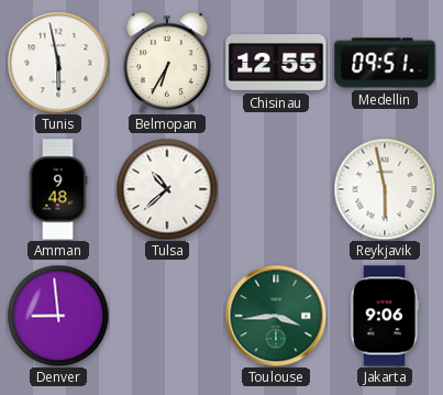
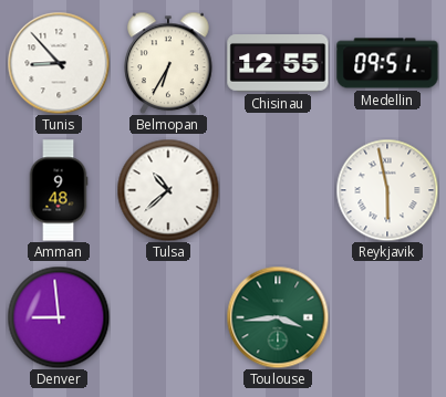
Tunis: 5:58 -> 8:53 (59, 63)
Jakarta: 9:06 -> none (385, 316)
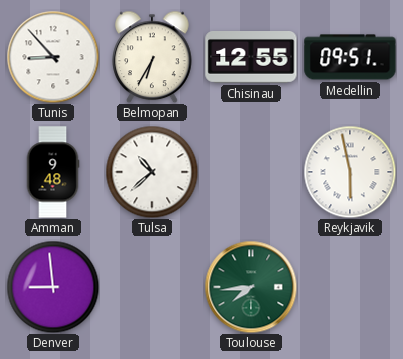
Toulouse: 3:44 -> 7:44 (251, 287)
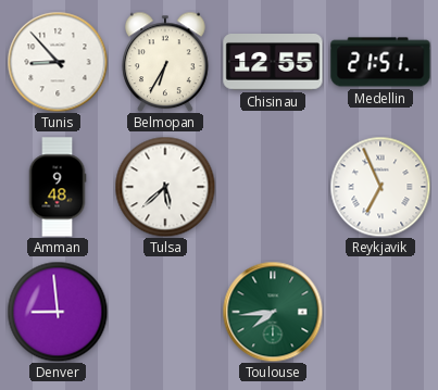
Medellin: 09:51 -> 21:51 (380, 62)
Tulsa: 10:38 -> 5:38 (165, 187)
Reykjavik: 5:58 -> 6:56 (380, 187)
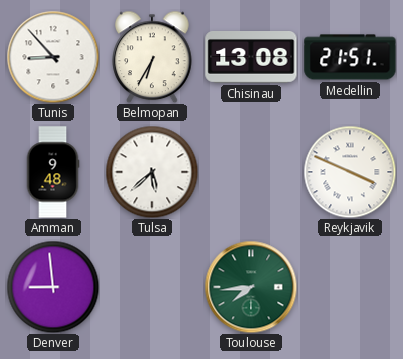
Chisinau: 12:55 -> 13:08 (251, 58)
Reykjavik: 6:56 -> 3:49 (350, 172)
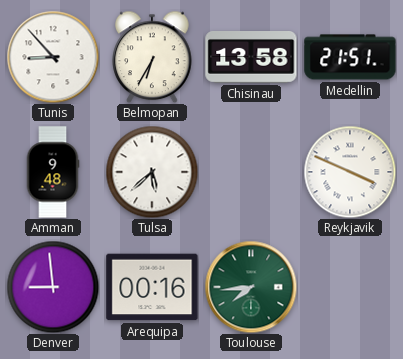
Chisinau: 13:08 -> 13:58 (251, 58)
Arequipa: none -> 00:16 (152, 287)
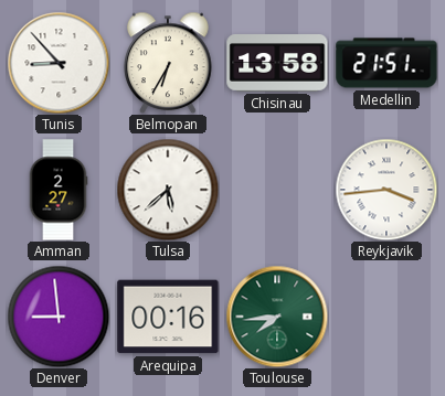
Amman: 9:48 -> 2:27 (59, 190)
Reykjavik: 3:49 -> 3:44 (386, 190)
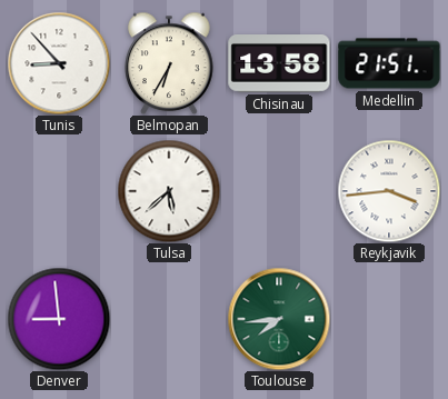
Amman: 2:27 -> none (59, 190)
Arequipa: 00:16 -> none (168, 317)
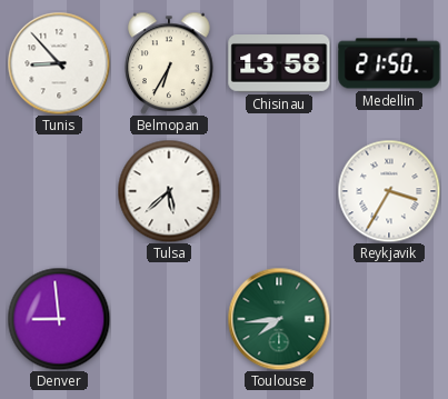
Medellin: 21:51 -> 21:50 (389, 63)
Reykjavik: 3:44 -> 3:35 (389, 191)
